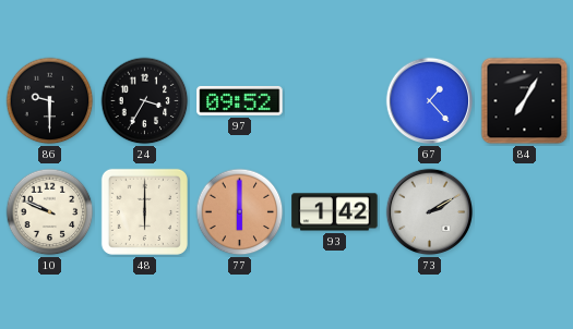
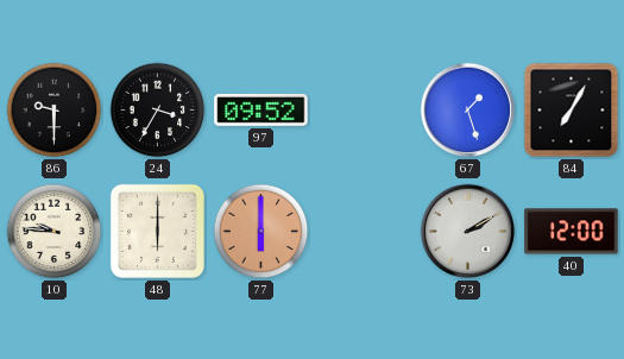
67: 1:23 -> 1:27 (468, 111)
10: 9:49 -> 9:46 (55, 232)
93: 1:42 -> none (335, 212)
40: none -> 12:00 (572, 232)
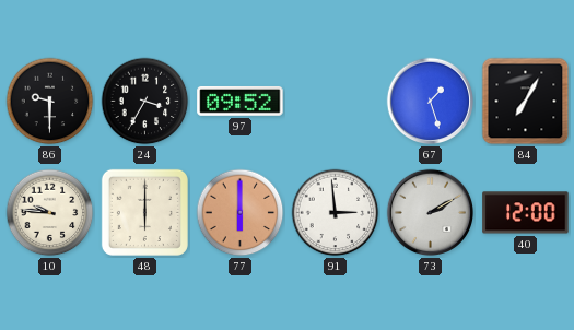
91: none -> 2:59 (336, 213)
